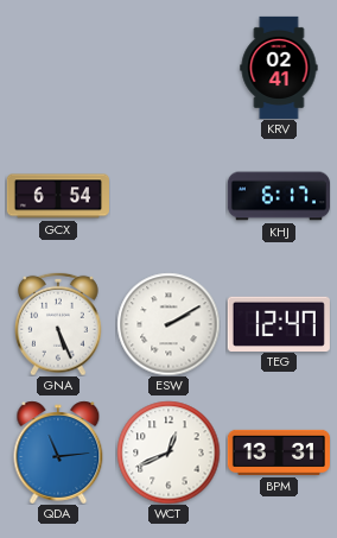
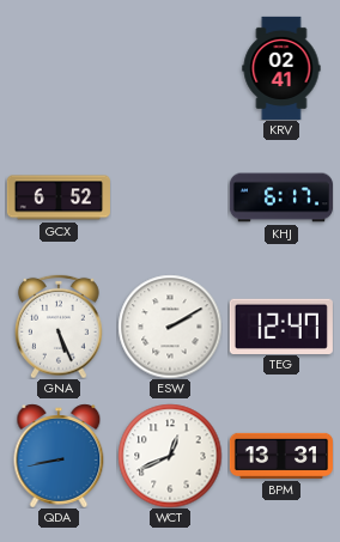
GCX: 6:54 -> 6:52 (59, 197)
QDA: 11:14 -> 8:43 (59, 456)
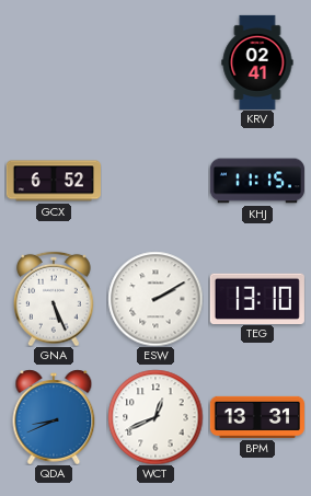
KHJ: 6:17 -> 11:15 (257, 181)
TEG: 12:47 -> 13:10 (257, 298)
QDA: 8:43 -> 8:41 (54, 417)
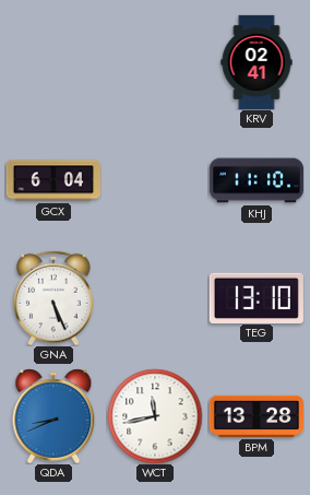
GCX: 6:52 -> 6:04 (53, 180)
KHJ: 11:15 -> 11:10 (257, 180)
ESW: 2:10 -> none (155, 299)
WCT: 12:41 -> 11:43 (155, 416)
BPM: 13:31 -> 13:28 (257, 416)
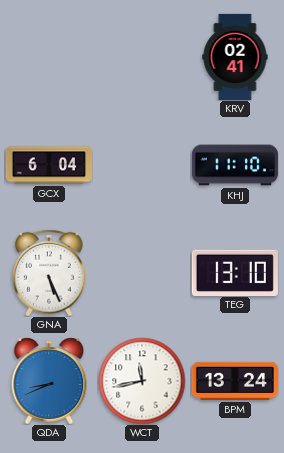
BPM: 13:28 -> 13:24 (235, 381)
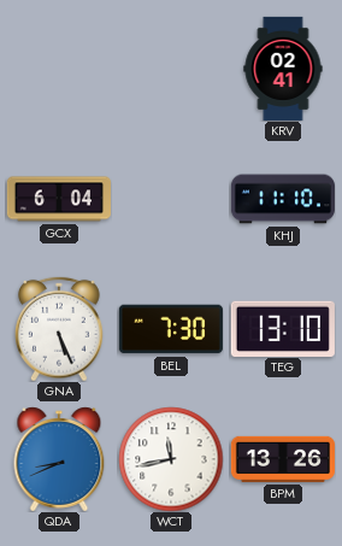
BEL: none -> 7:30 (171, 329)
BPM: 13:24 -> 13:26 (283, 459)
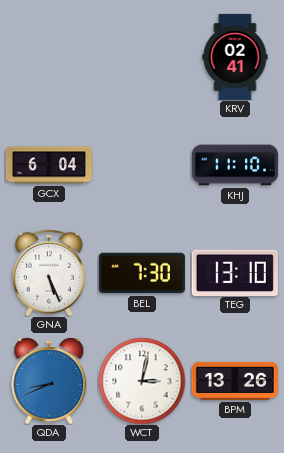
WCT: 11:43 -> 3:02 (142, 381)
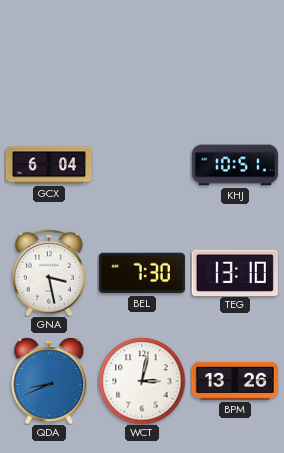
KRV: 02:41 -> none (235, 57)
KHJ: 11:10 -> 10:51 (235, 165)
GNA: 5:26 -> 3:28 (50, 273)
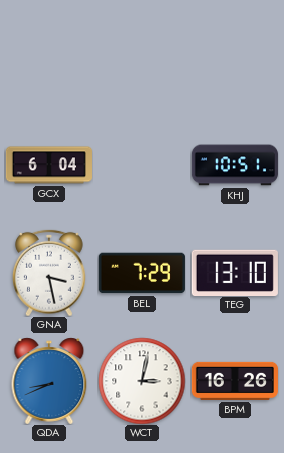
BEL: 7:30 -> 7:29 (142, 273)
BPM: 13:26 -> 16:26 (235, 381)
